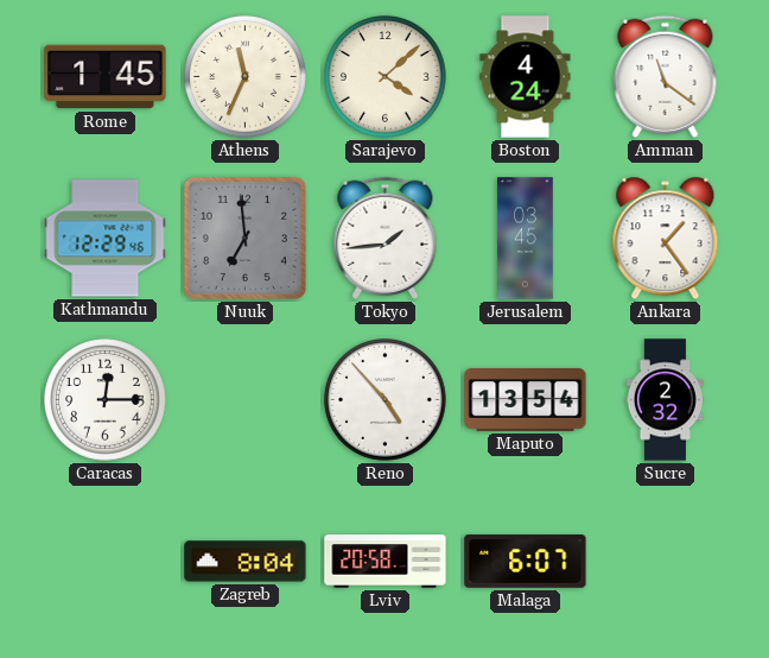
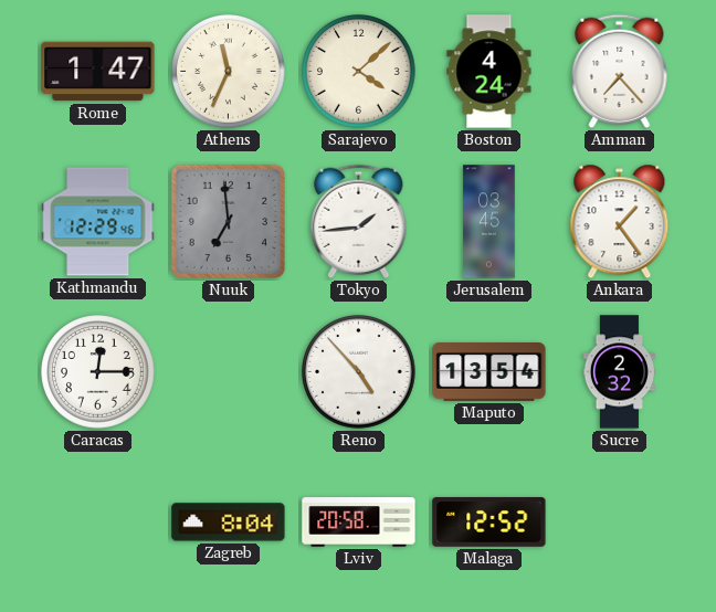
Rome: 1:45 -> 1:47 (98, 72)
Amman: 11:21 -> 7:23 (620, 71)
Malaga: 6:07 -> 12:52 (489, 523)
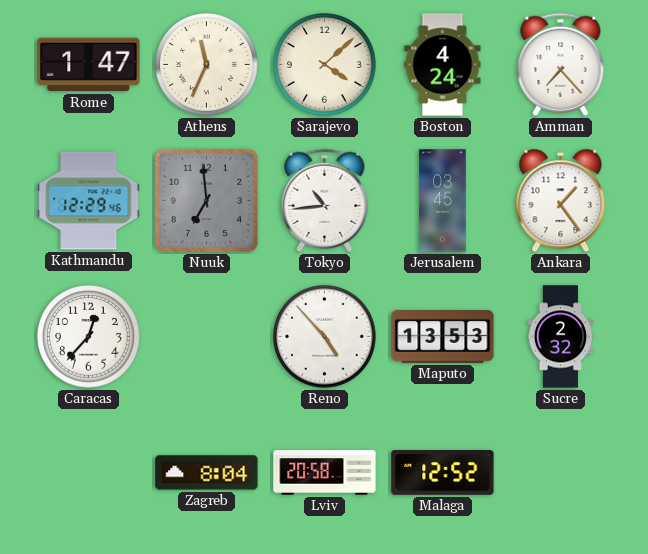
Tokyo: 1:44 -> 10:44 (325, 200)
Caracas: 12:15 -> 12:37 (89, 337)
Maputo: 13:54 -> 13:53 (443, 337)
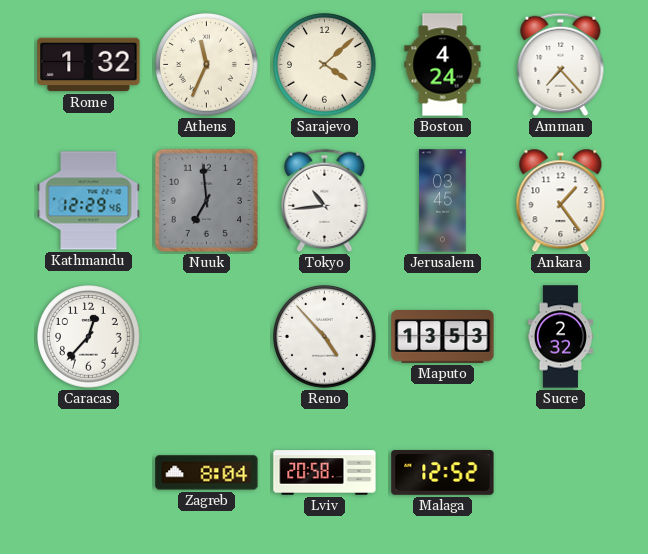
Rome: 1:47 -> 1:32 (89, 65)
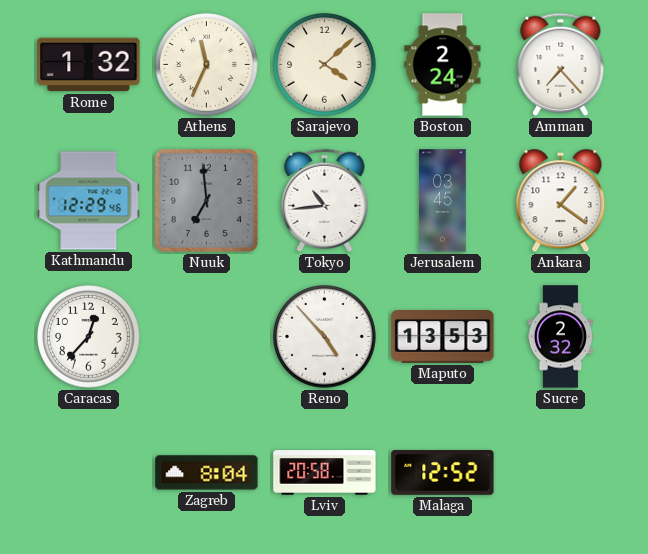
Boston: 4:24 -> 2:24 (443, 65)
Ankara: 1:24 -> 1:21 (561, 201)
